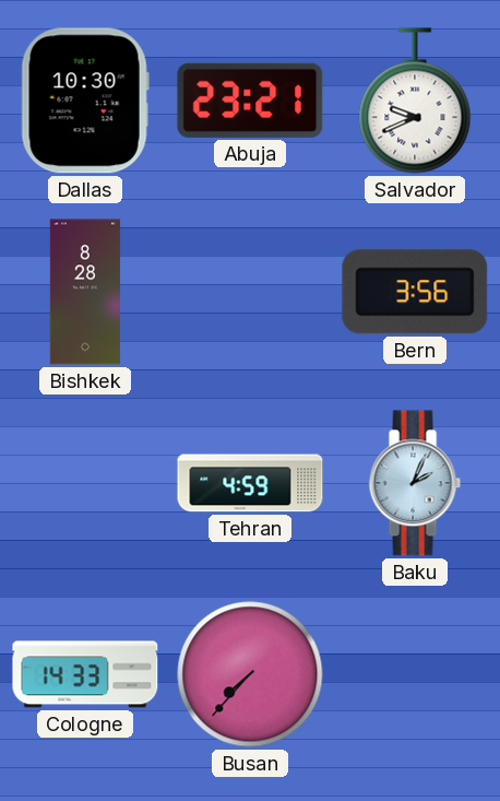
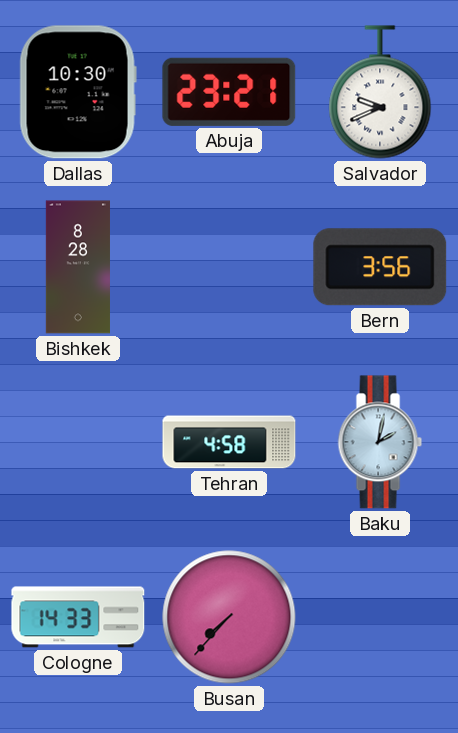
Tehran: 4:59 -> 4:58 (229, 442)
Baku: 2:04 -> 2:02 (380, 442)
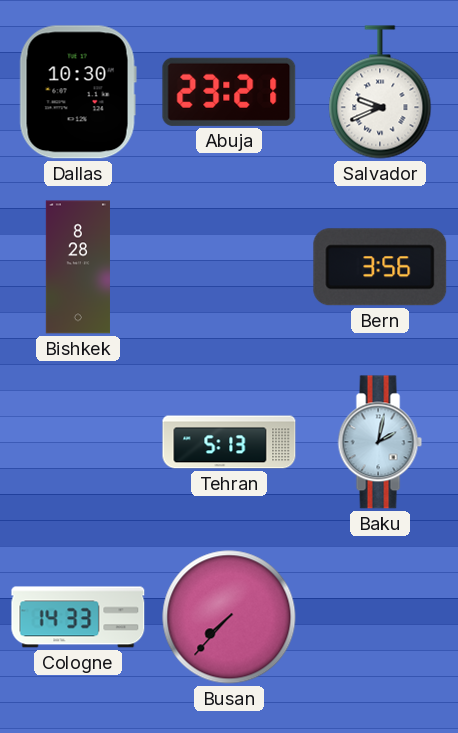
Tehran: 4:58 -> 5:13 (229, 442)
